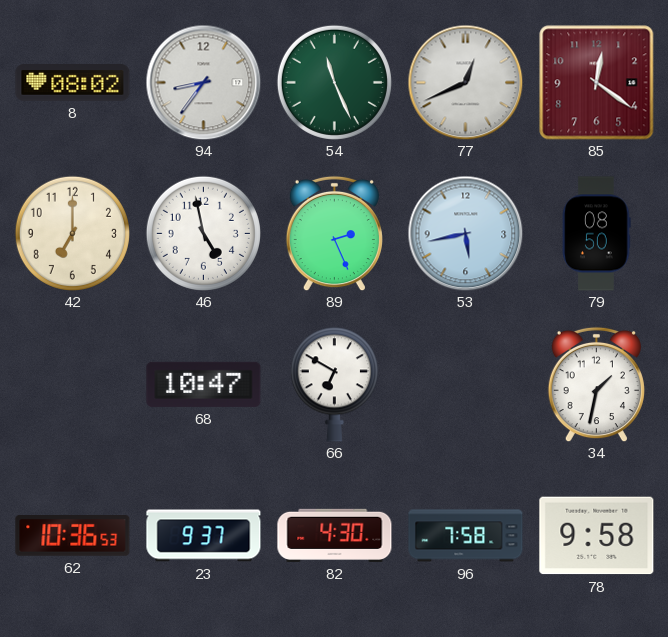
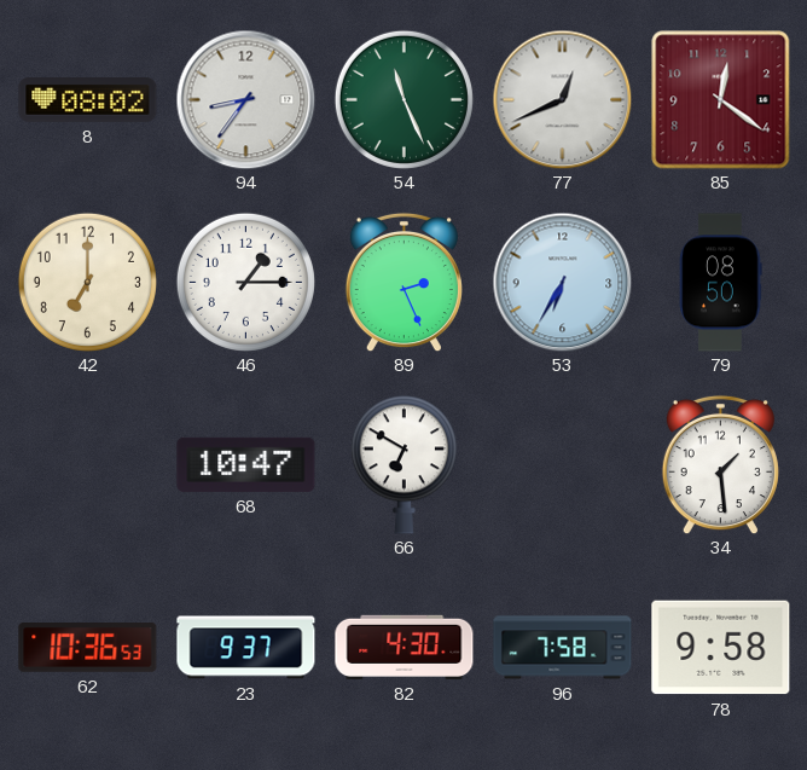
46: 4:58 -> 1:15 (245, 282)
53: 5:43 -> 6:35 (562, 282)
34: 1:32 -> 1:29 (720, 464)
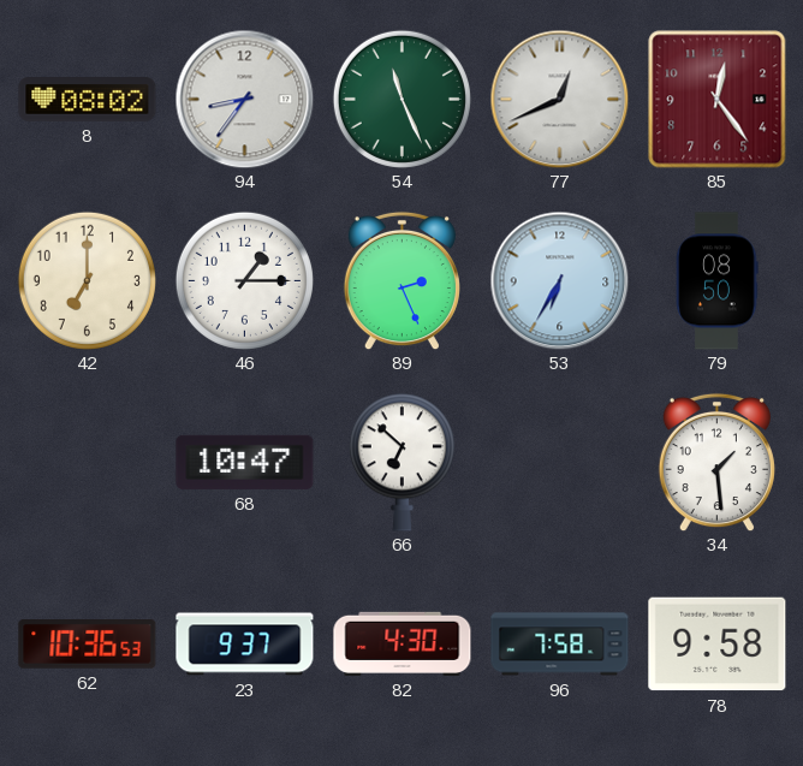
85: 12:21 -> 12:24 (718, 100)
66: 6:50 -> 6:52 (401, 463)
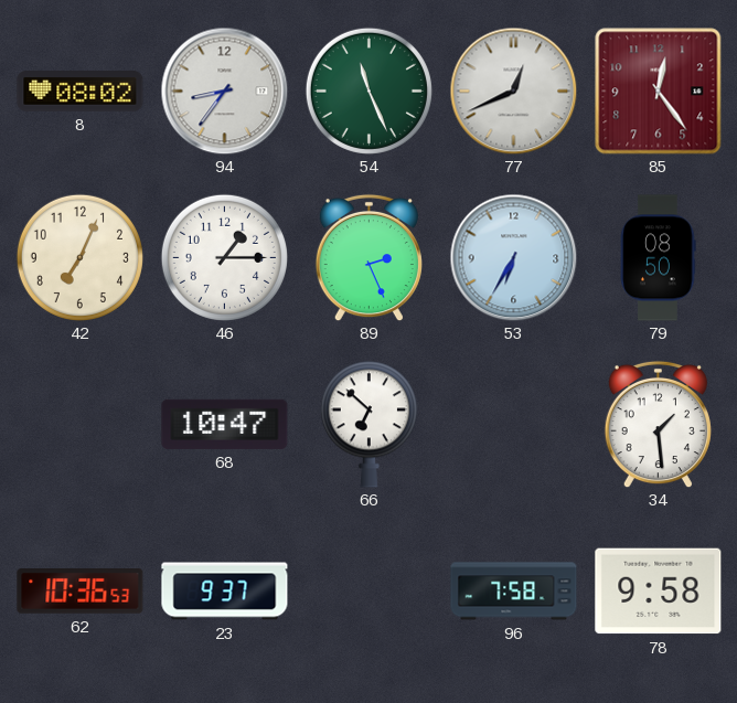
42: 7:00 -> 7:04 (79, 257)
82: 4:30 -> none (403, 643)
